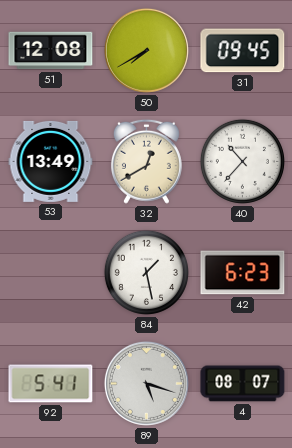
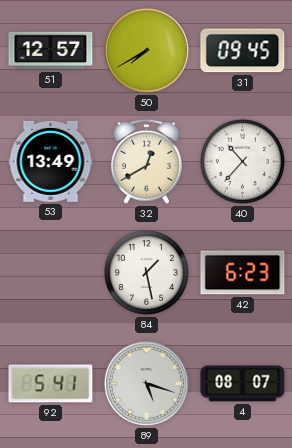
51: 12:08 -> 12:57 (51, 51)
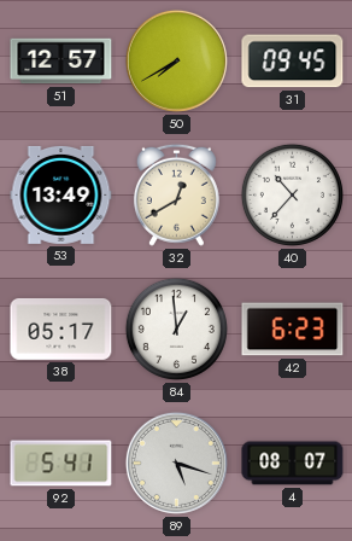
38: none -> 05:17 (61, 328)
84: 1:28 -> 12:59 (176, 328)
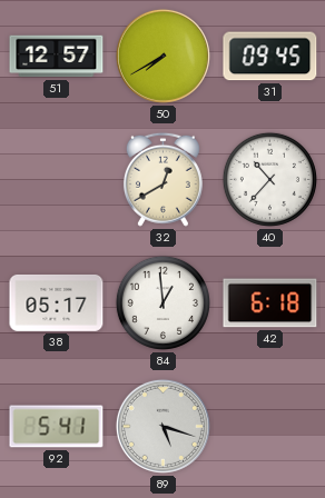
53: 13:49 -> none (61, 194)
42: 6:23 -> 6:18 (270, 303)
4: 08:07 -> none (293, 464)
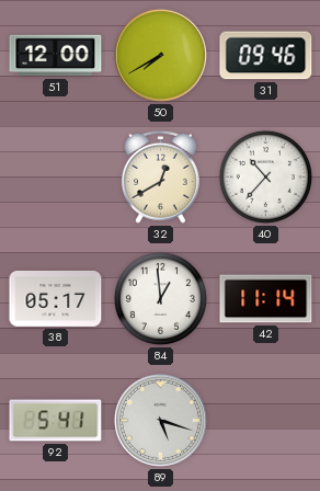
51: 12:57 -> 12:00 (56, 56)
31: 09:45 -> 09:46 (266, 56)
42: 6:18 -> 11:14 (266, 299)
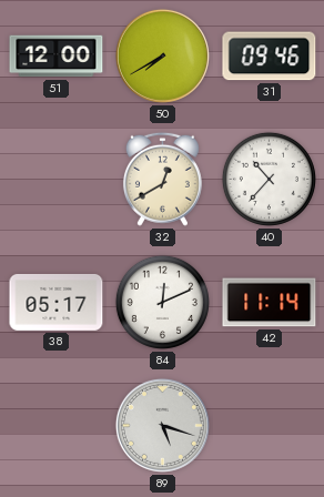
84: 12:59 -> 12:11 (162, 302)
92: 5:41 -> none (56, 421)
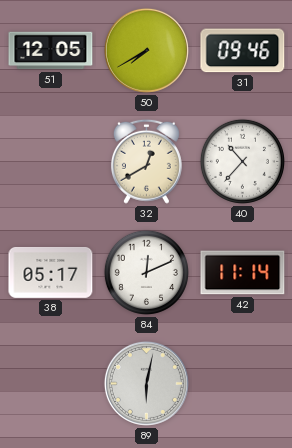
51: 12:00 -> 12:05 (51, 51)
89: 5:18 -> 6:02 (146, 383)
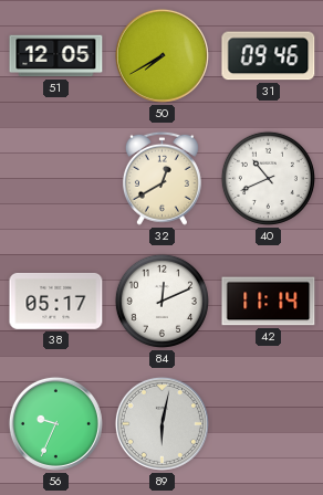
40: 10:37 -> 10:41 (268, 178)
56: none -> 9:34 (55, 423)
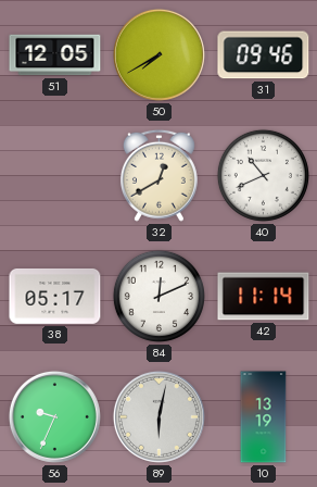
10: none -> 13:19 (264, 417)
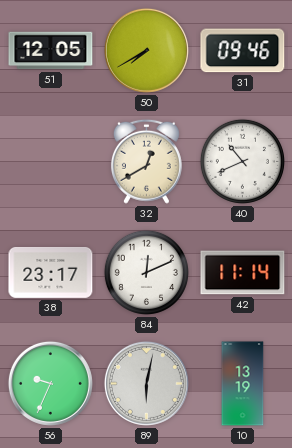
38: 05:17 -> 23:17 (51, 272)
